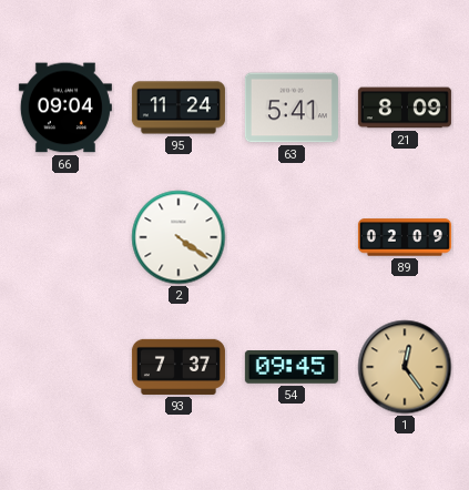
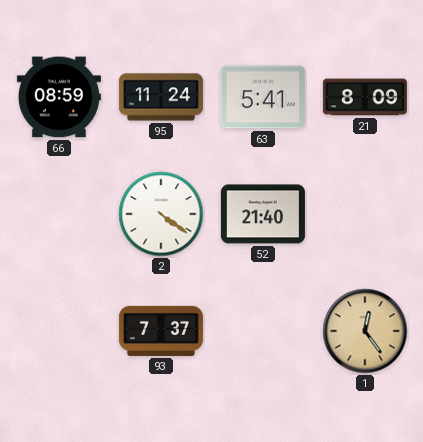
66: 09:04 -> 08:59 (59, 97)
52: none -> 21:40 (263, 214)
89: 02:09 -> none (405, 237)
54: 09:45 -> none (292, 368)
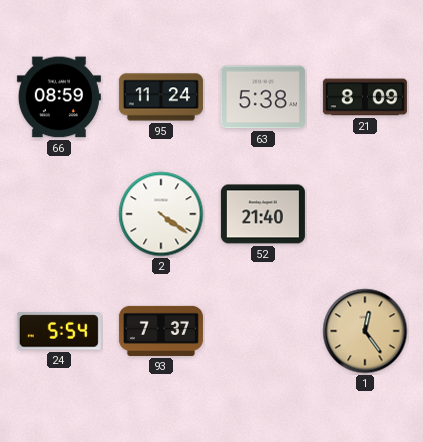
63: 5:41 -> 5:38 (263, 97)
24: none -> 5:54 (59, 331)
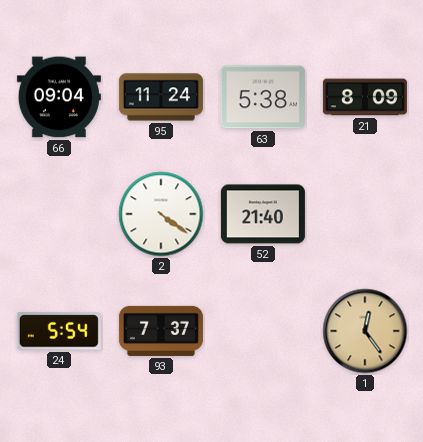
66: 08:59 -> 09:04 (59, 97)
